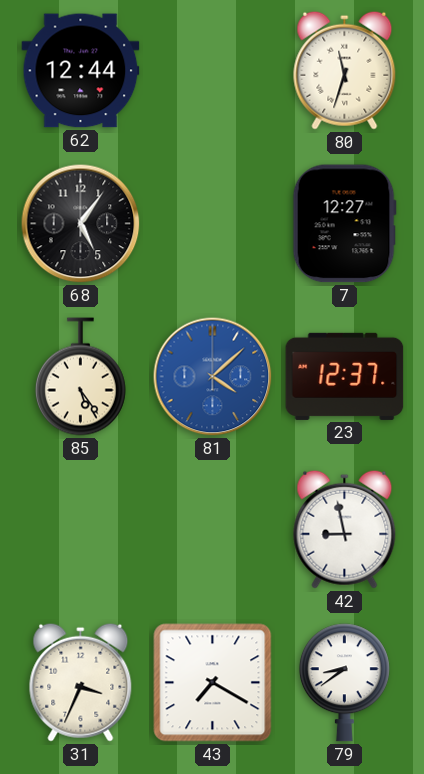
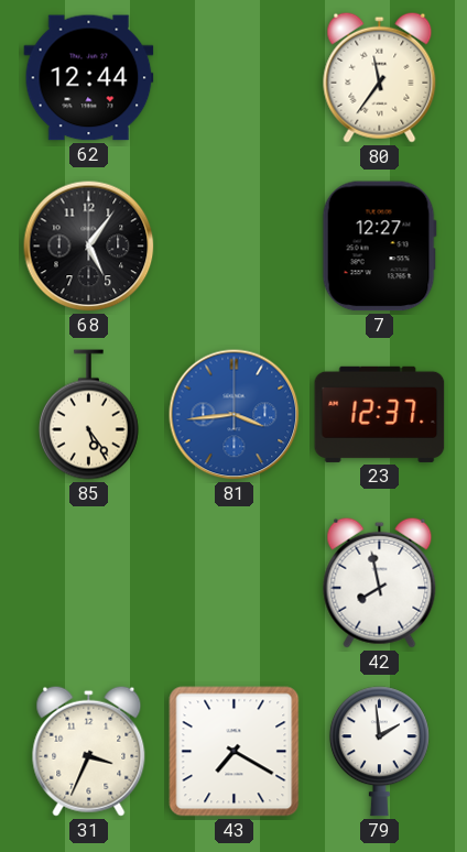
80: 11:33 -> 11:36 (380, 77)
81: 4:08 -> 3:44 (235, 415)
42: 8:58 -> 7:58 (380, 582)
79: 8:39 -> 1:59 (379, 752)
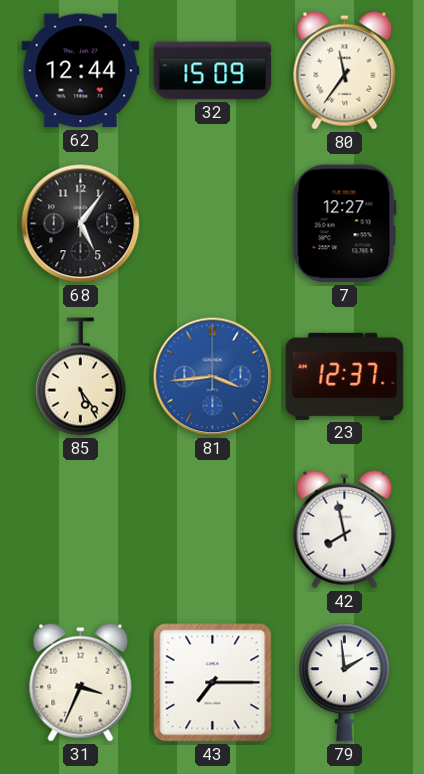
32: none -> 15:09 (213, 71)
43: 7:20 -> 7:15 (213, 683)
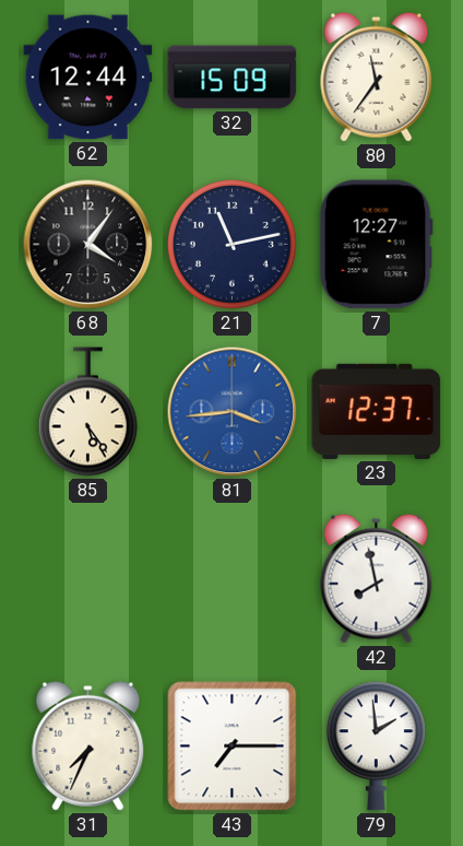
68: 5:06 -> 4:06 (88, 245)
21: none -> 11:13 (231, 244)
31: 3:34 -> 7:34 (88, 745)
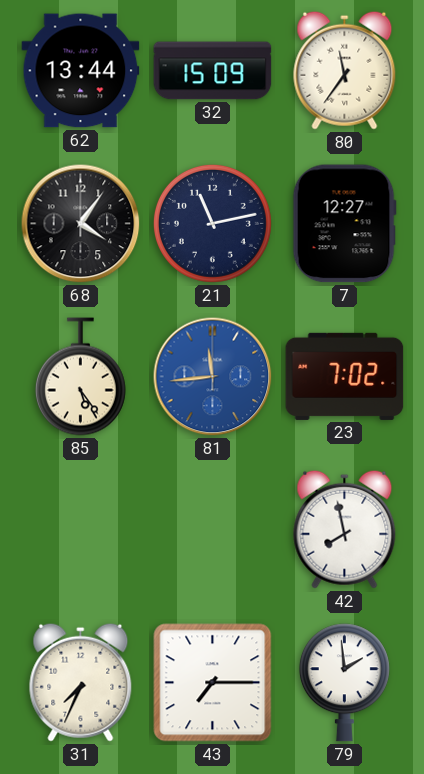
62: 12:44 -> 13:44 (81, 71)
81: 3:44 -> 11:44 (213, 377)
23: 12:37 -> 7:02 (345, 376)
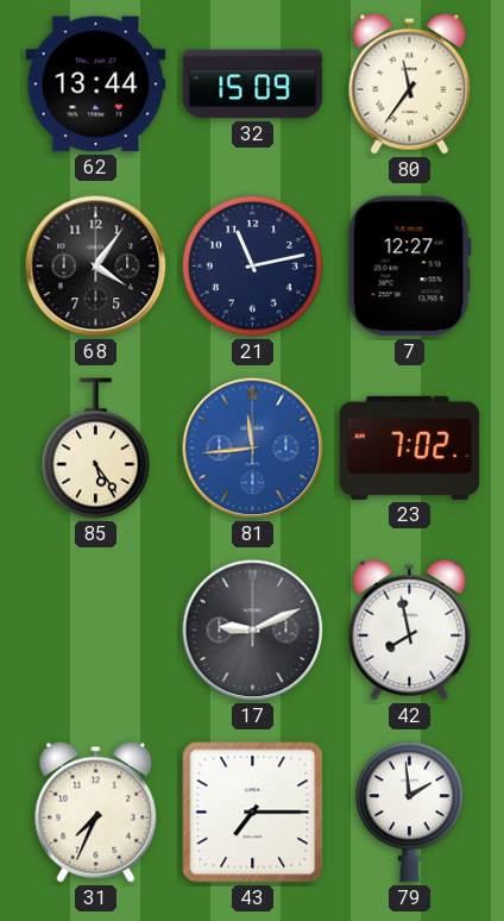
17: none -> 9:11 (253, 631)
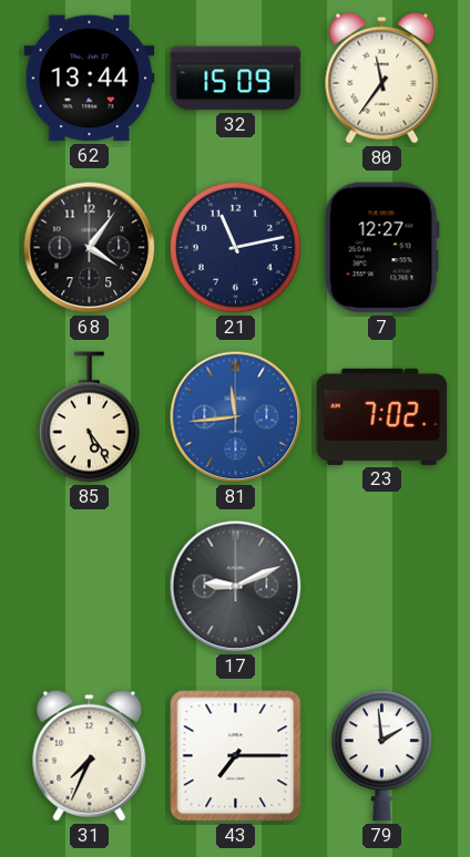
42: 7:58 -> none (410, 629)
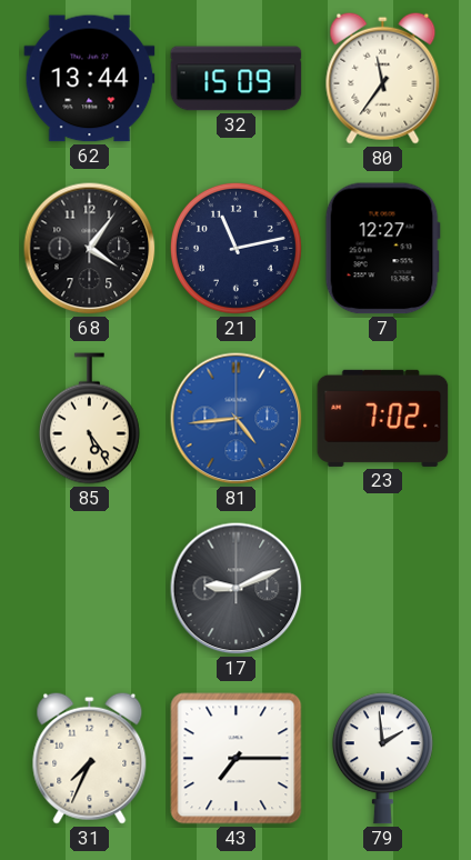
81: 11:44 -> 4:44 (237, 419)
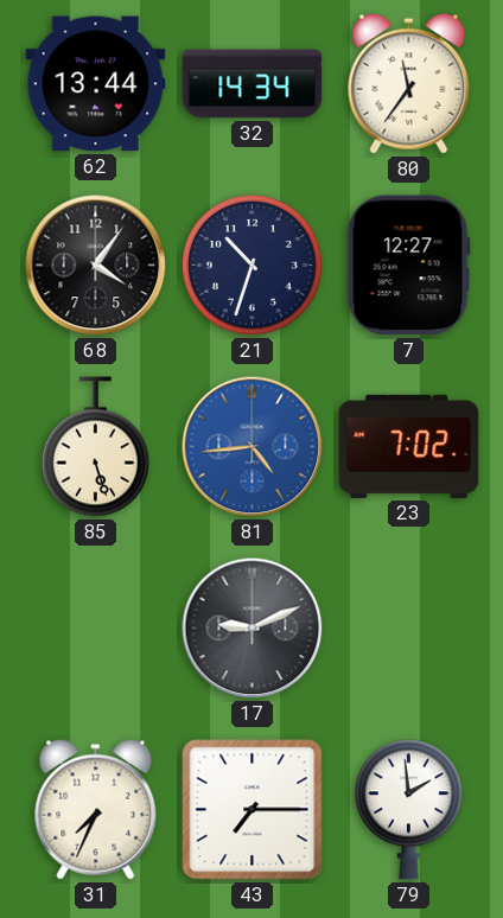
32: 15:09 -> 14:34 (253, 84)
21: 11:13 -> 10:33 (251, 264)
85: 5:24 -> 5:27 (95, 447)
